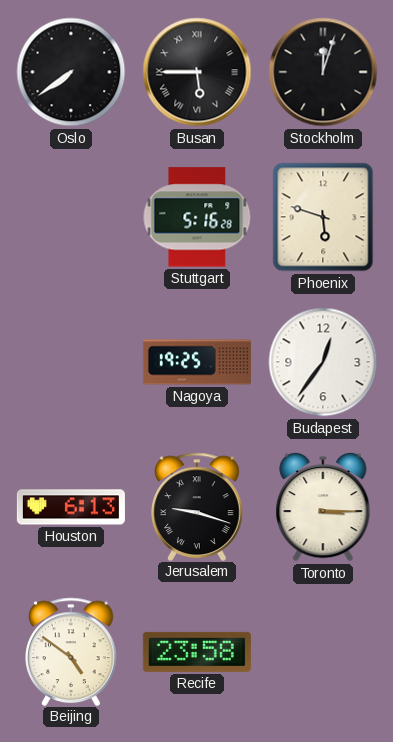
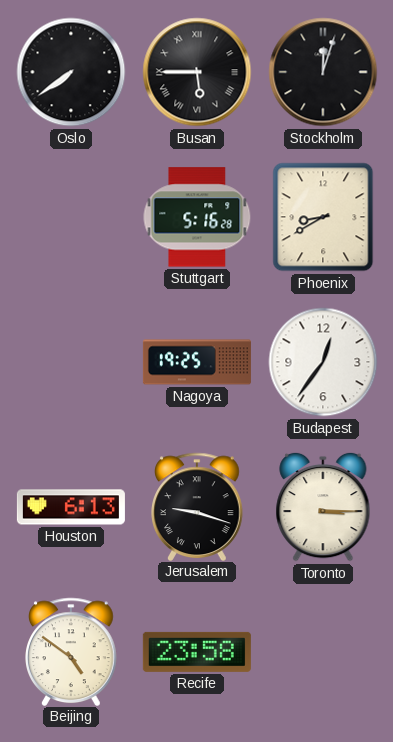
Phoenix: 5:48 -> 8:40 (323, 217)
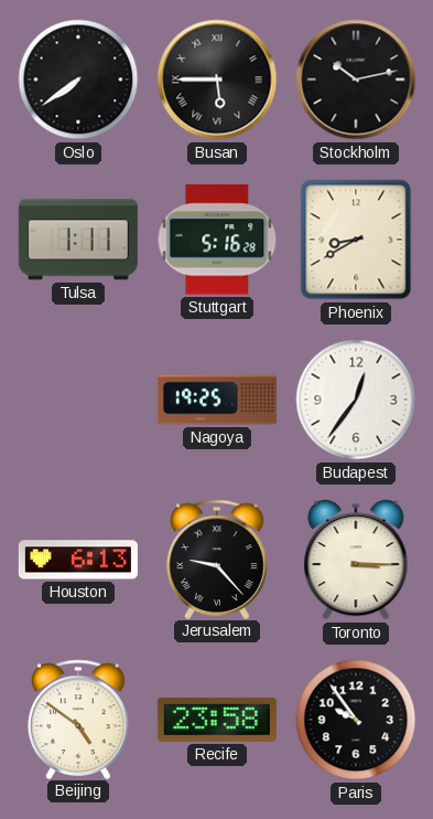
Stockholm: 12:03 -> 10:13 (356, 79)
Tulsa: none -> 1:11 (78, 240)
Jerusalem: 9:18 -> 9:23 (218, 559)
Paris: none -> 9:54 (356, 720)
